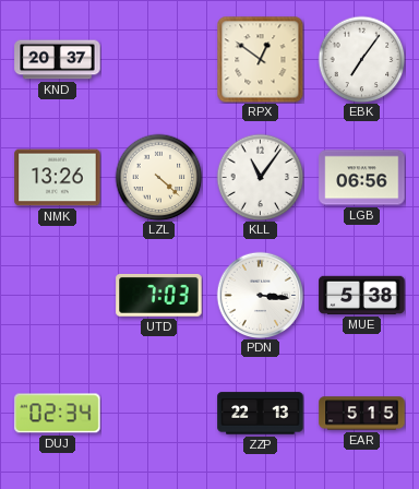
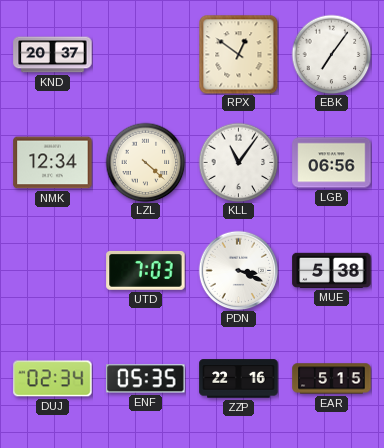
NMK: 13:26 -> 12:34 (53, 163)
PDN: 3:16 -> 3:19 (238, 270)
ENF: none -> 05:35 (146, 379)
ZZP: 22:13 -> 22:16 (239, 379)
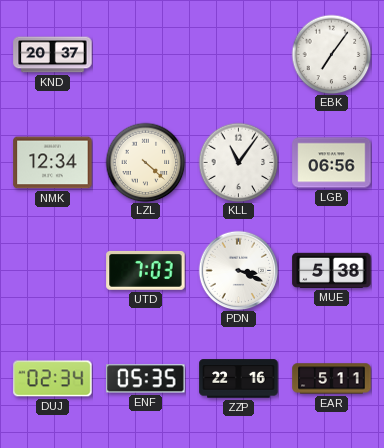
RPX: 12:51 -> none (238, 54)
EAR: 5:15 -> 5:11 (332, 379)
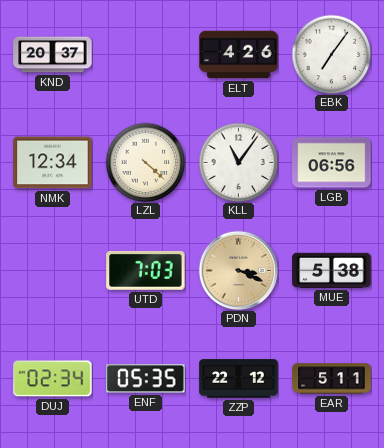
ELT: none -> 4:26 (239, 55)
PDN dial: white -> champagne (238, 270)
ZZP: 22:16 -> 22:12 (239, 379)
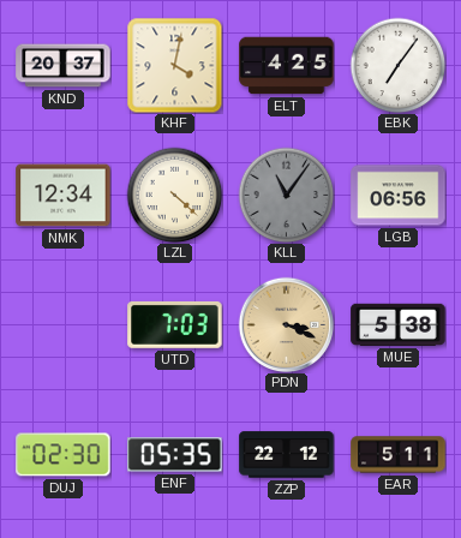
KHF: none -> 4:02 (174, 65)
ELT: 4:26 -> 4:25 (287, 66)
KLL dial: white -> grey (286, 195)
DUJ: 02:34 -> 02:30 (64, 455)
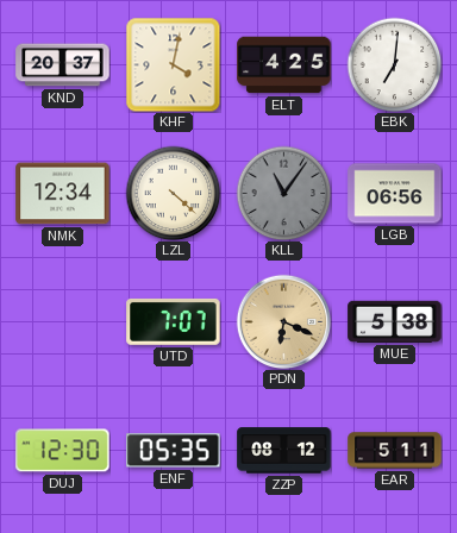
EBK: 7:06 -> 7:01 (394, 64)
UTD: 7:03 -> 7:07 (174, 321)
PDN: 3:19 -> 6:19 (283, 321)
DUJ: 02:30 -> 12:30 (63, 451)
ZZP: 22:12 -> 08:12 (284, 451)
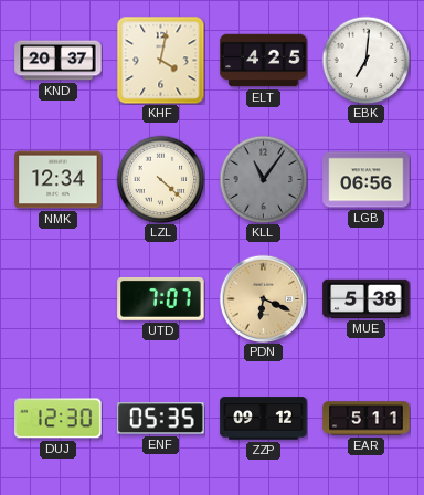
ZZP: 08:12 -> 09:12 (264, 419)
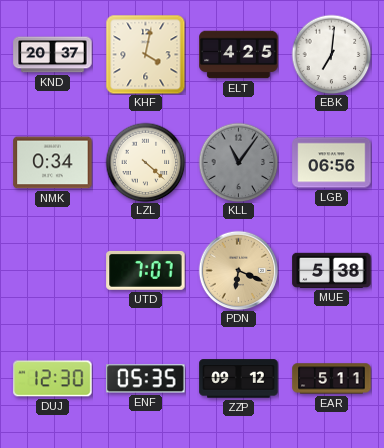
NMK: 12:34 -> 0:34 (53, 163)
